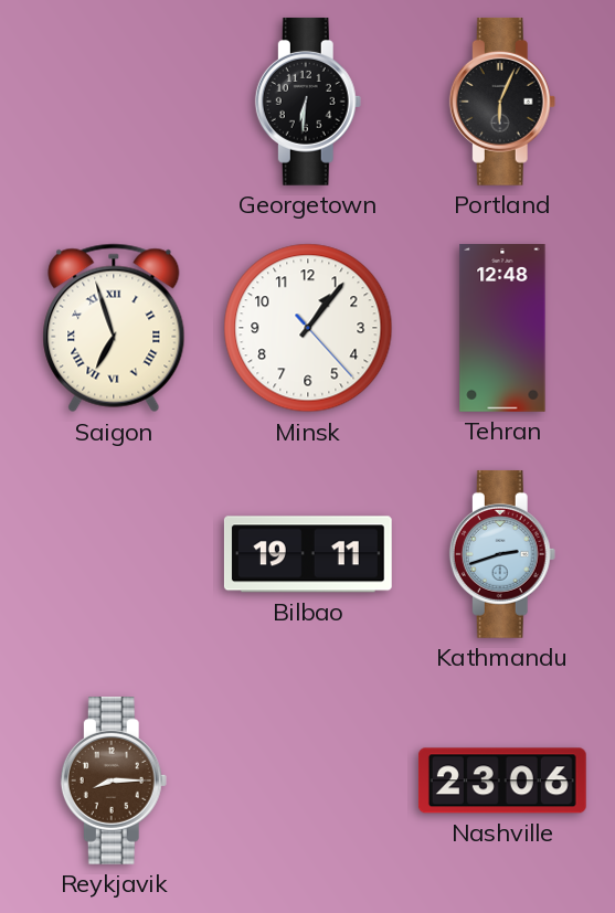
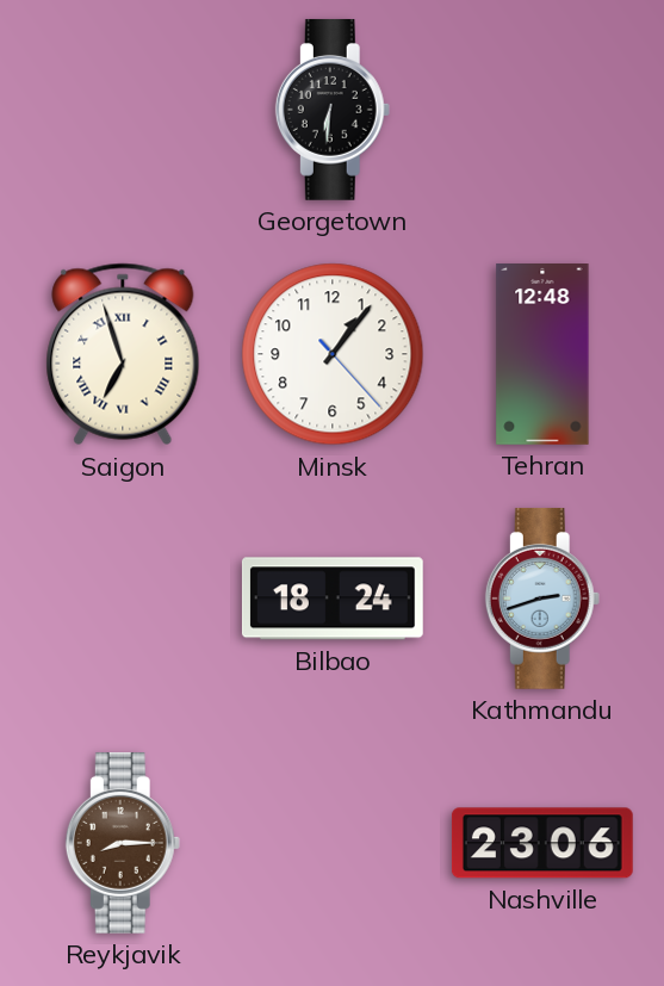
Portland: 6:04 -> none (502, 102)
Bilbao: 19:11 -> 18:24 (333, 599)
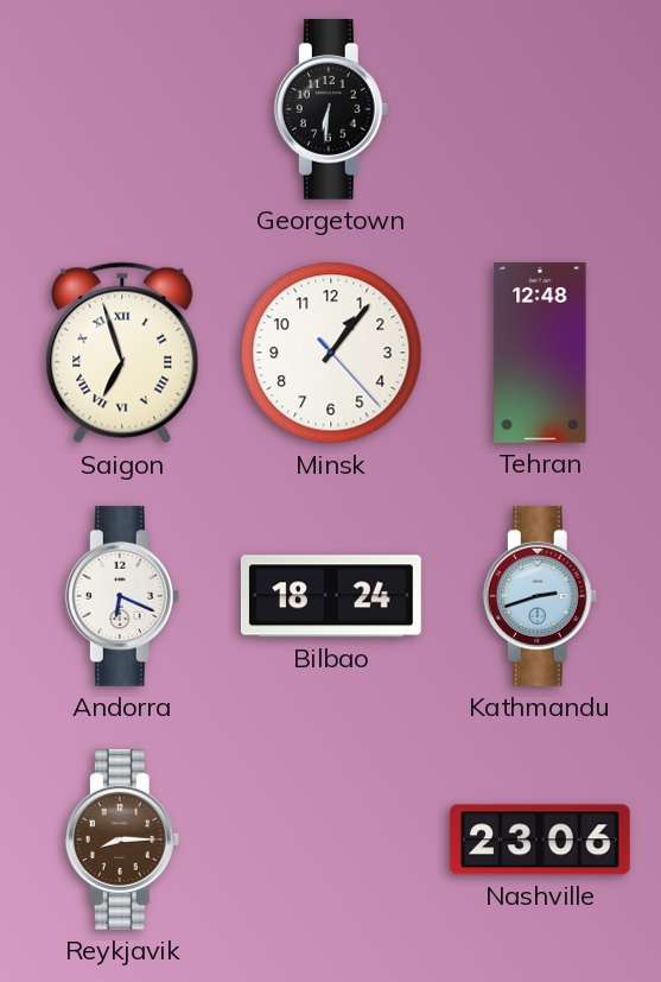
Andorra: none -> 6:19 (122, 596)
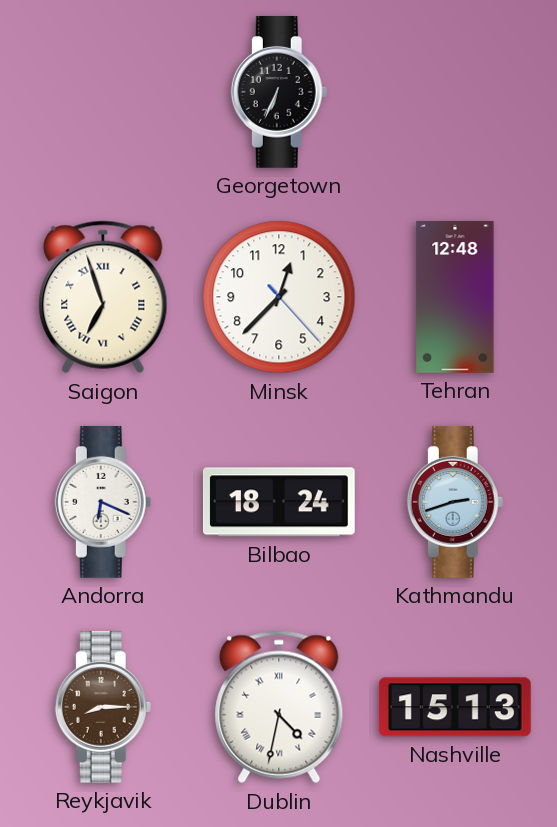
Georgetown: 6:31 -> 6:34 (279, 92)
Minsk: 1:06 -> 12:37 (279, 297)
Dublin: none -> 4:32 (279, 707)
Nashville: 23:06 -> 15:13 (455, 707)
